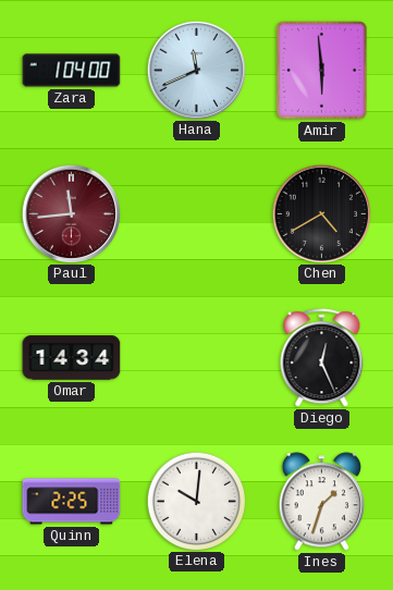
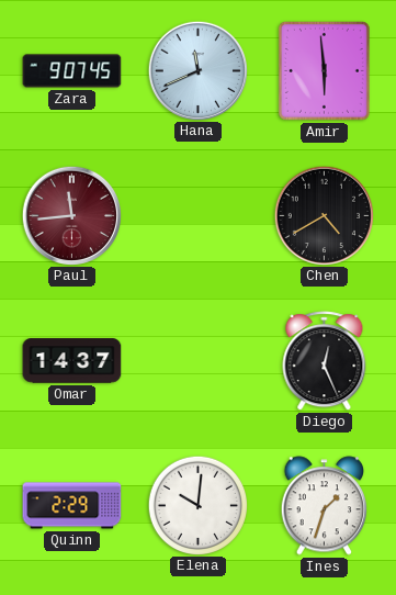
Zara: 1:04 -> 9:07 (72, 71)
Omar: 14:34 -> 14:37 (72, 361)
Quinn: 2:25 -> 2:29 (72, 506)
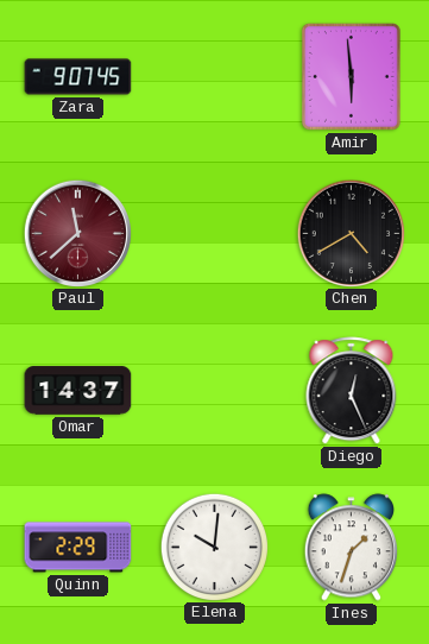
Hana: 11:41 -> none (197, 70)
Paul: 11:44 -> 11:38 (77, 233)
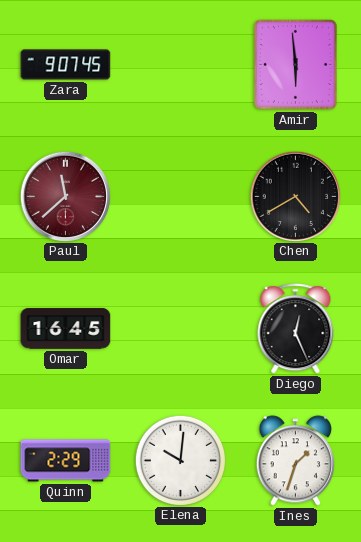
Omar: 14:37 -> 16:45 (66, 329)
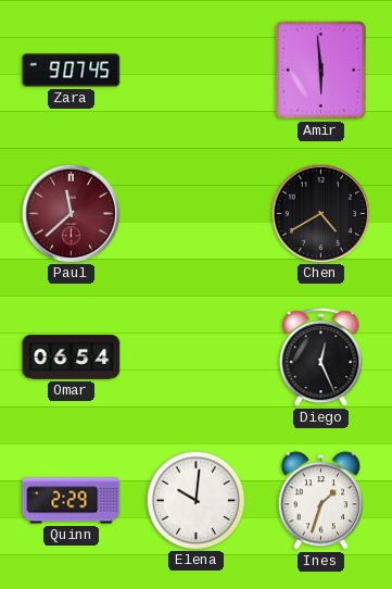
Omar: 16:45 -> 06:54 (72, 358)
